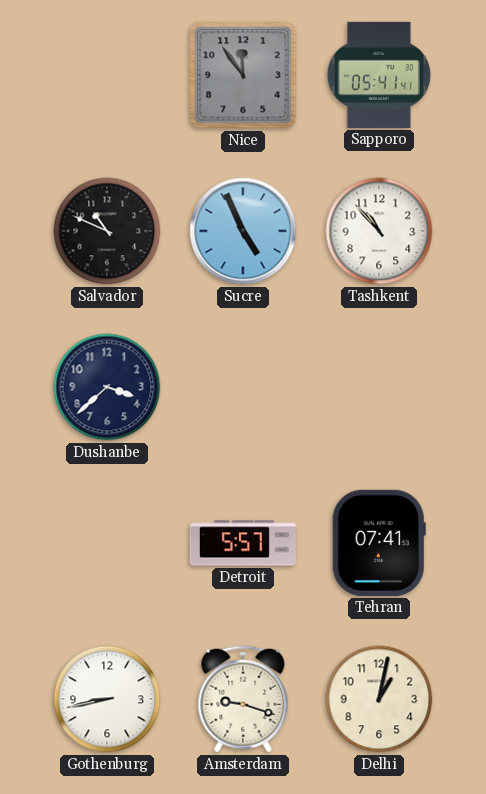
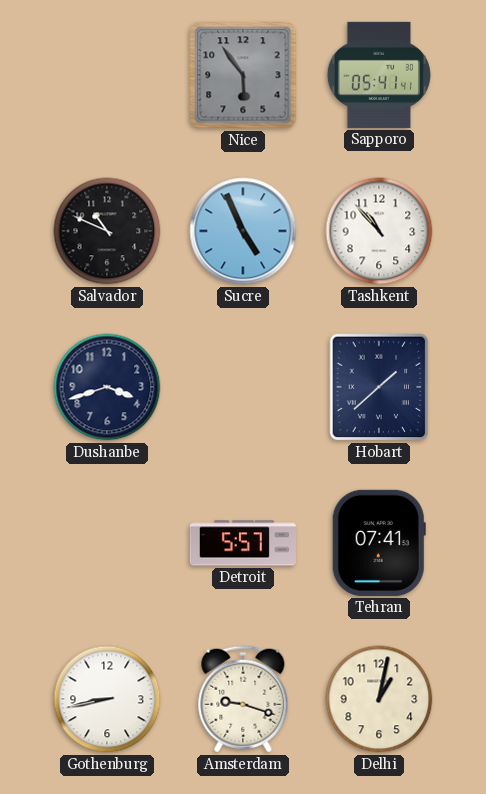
Nice: 11:54 -> 5:54 (243, 75)
Dushanbe: 3:38 -> 3:42 (107, 387)
Hobart: none -> 1:38 (379, 387)
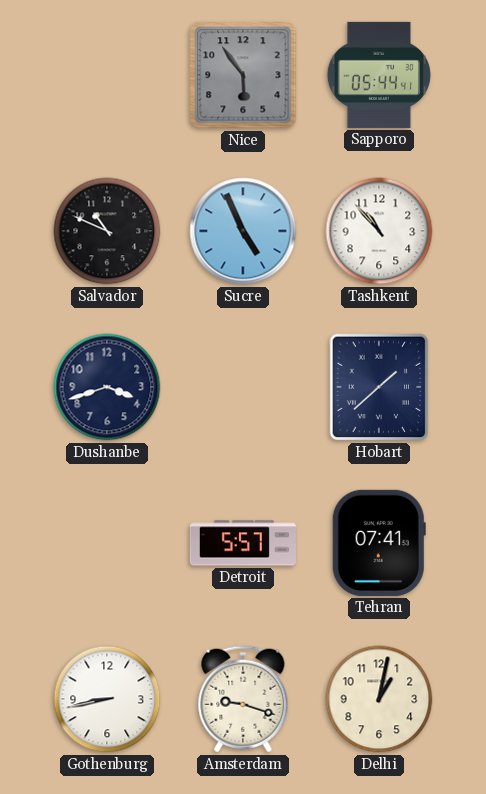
Sapporo: 05:41 -> 05:44 (379, 75)
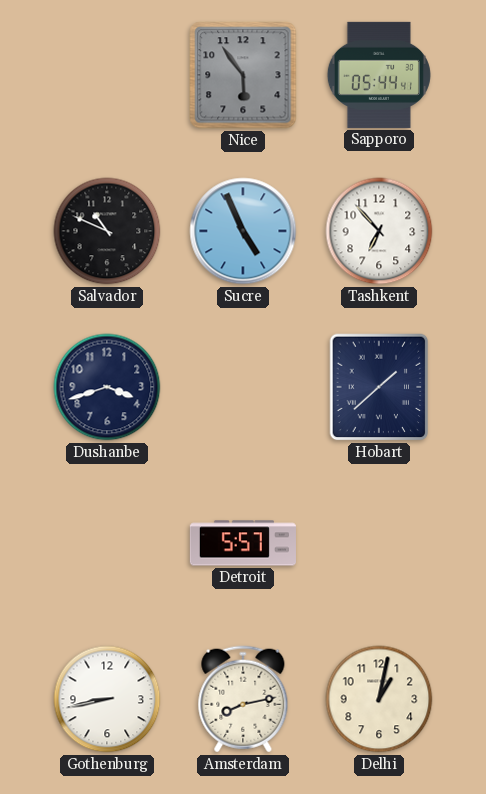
Tashkent: 10:53 -> 6:53 (379, 231)
Tehran: 07:41 -> none (379, 543)
Amsterdam: 9:18 -> 8:13 (243, 699)
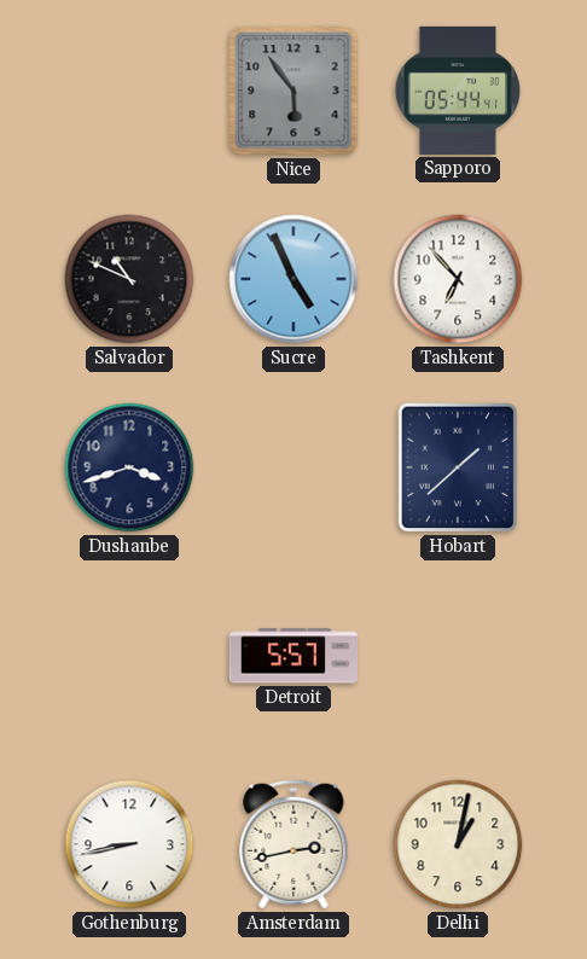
Amsterdam: 8:13 -> 2:43 (293, 844)
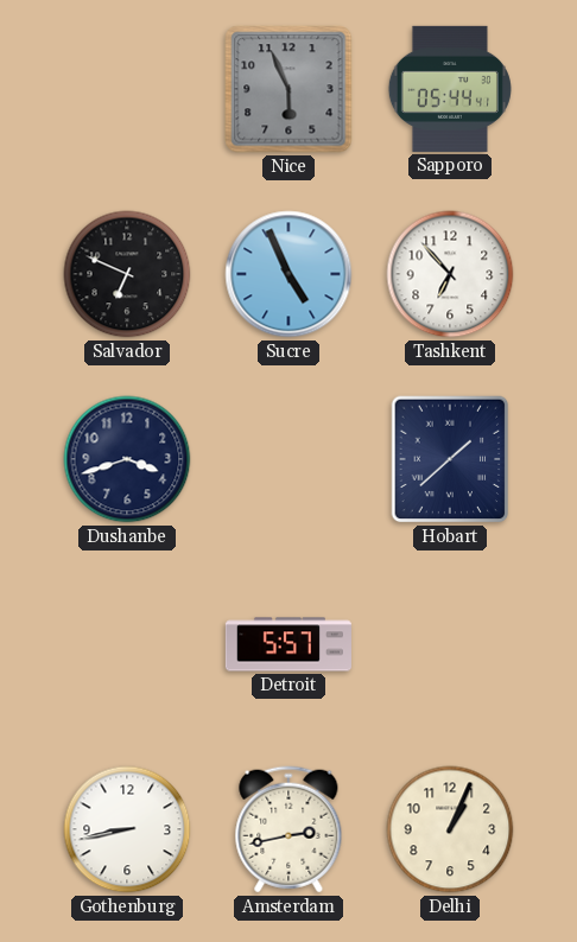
Nice: 5:54 -> 5:56 (288, 89)
Salvador: 10:49 -> 6:49 (127, 274)
Delhi: 1:02 -> 1:04 (450, 829)
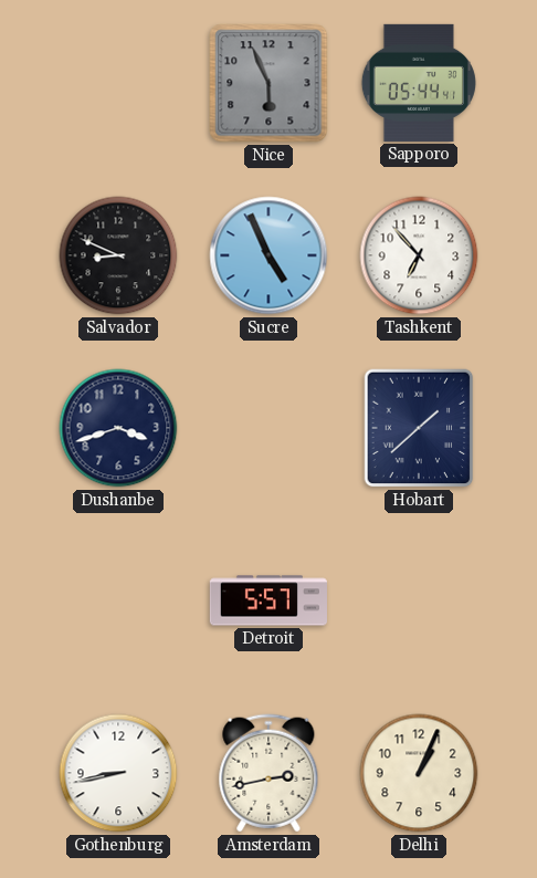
Salvador: 6:49 -> 8:49 (118, 255)
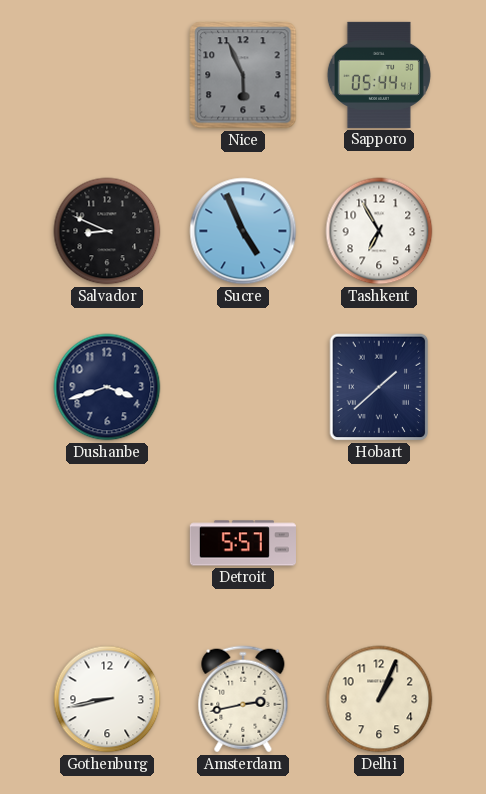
Tashkent: 6:53 -> 6:55 (379, 231)
